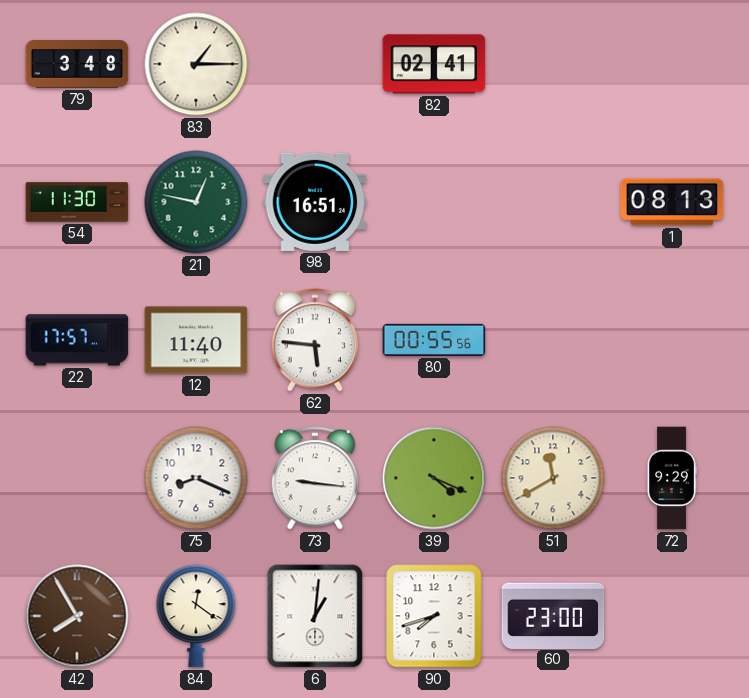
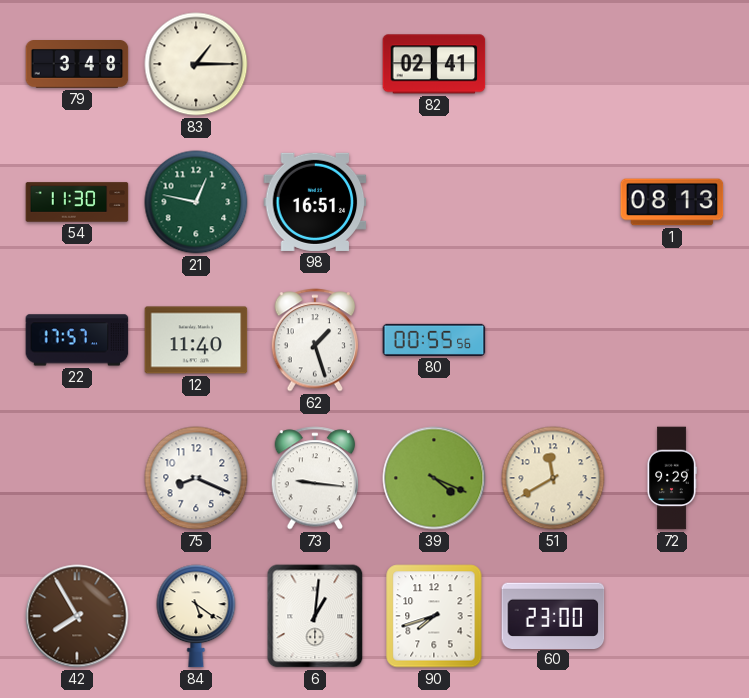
62: 5:46 -> 1:27 (315, 340)
84: 12:21 -> 5:21 (196, 616)
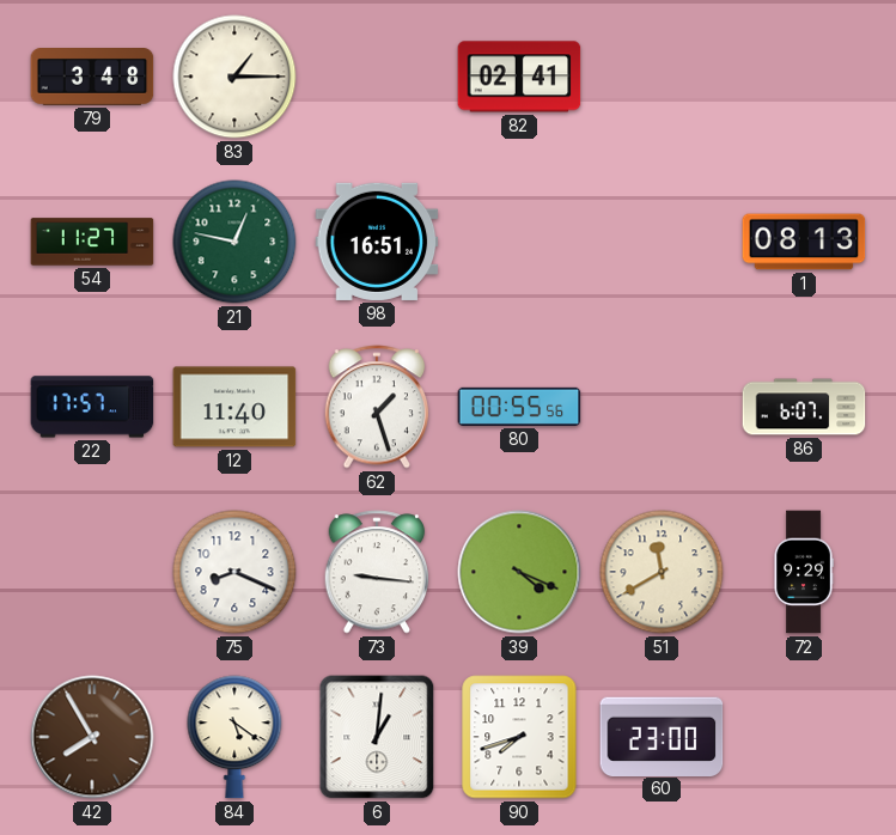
54: 11:30 -> 11:27 (92, 242)
86: none -> 6:07 (804, 407)
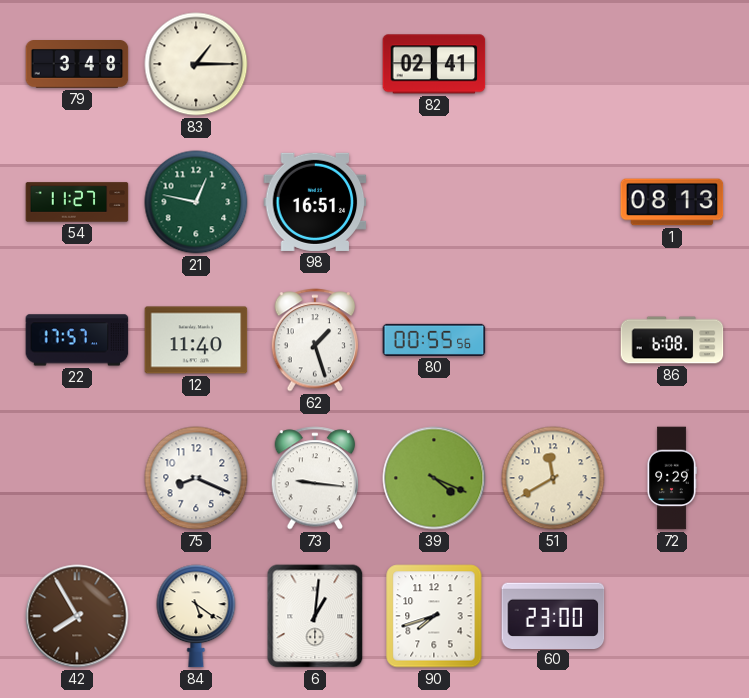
86: 6:07 -> 6:08 (672, 340)
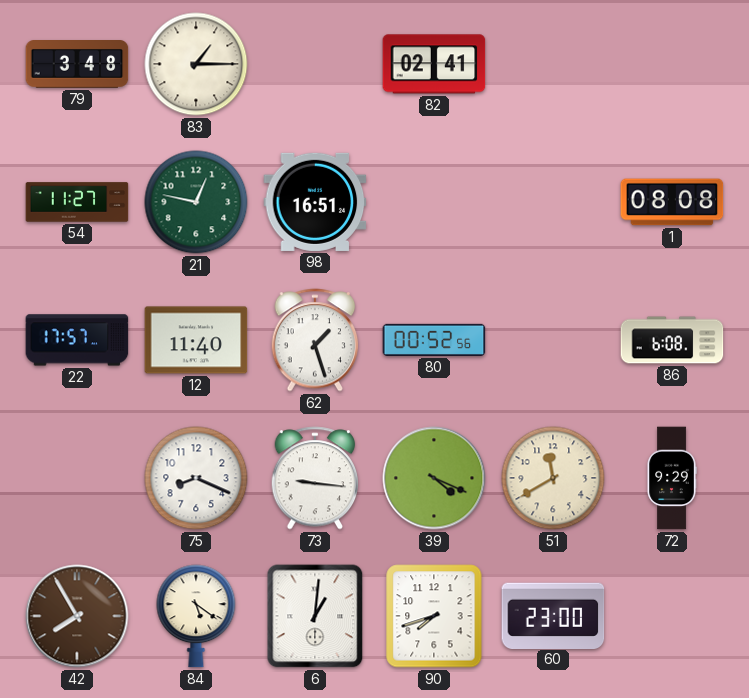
1: 08:13 -> 08:08 (672, 202)
80: 00:55 -> 00:52 (434, 340)
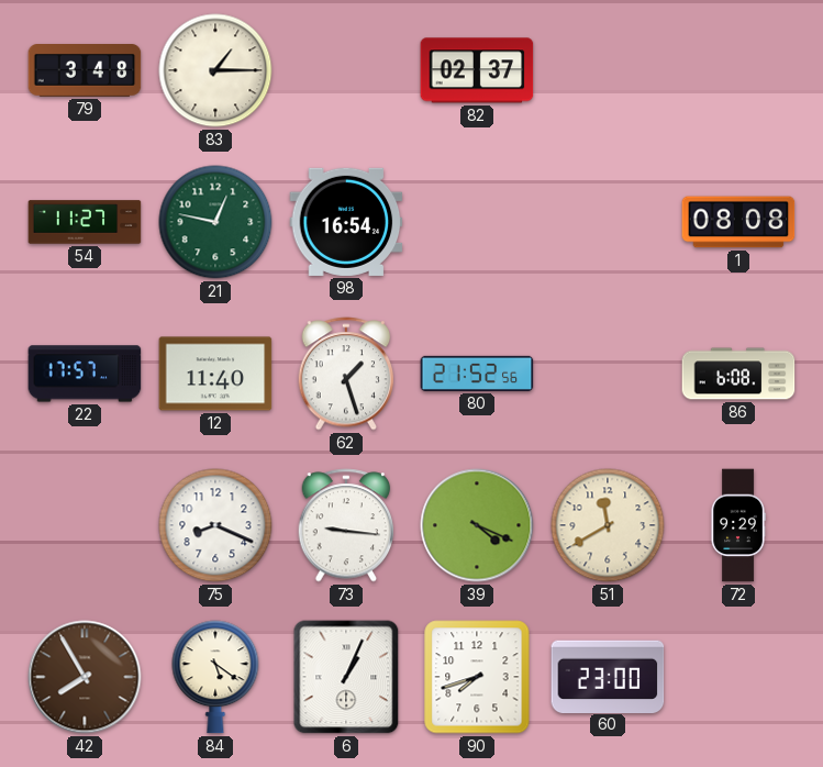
82: 02:41 -> 02:37 (477, 70)
98: 16:51 -> 16:54 (346, 222)
80: 00:52 -> 21:52 (477, 374)
6: 1:01 -> 1:04 (346, 677)
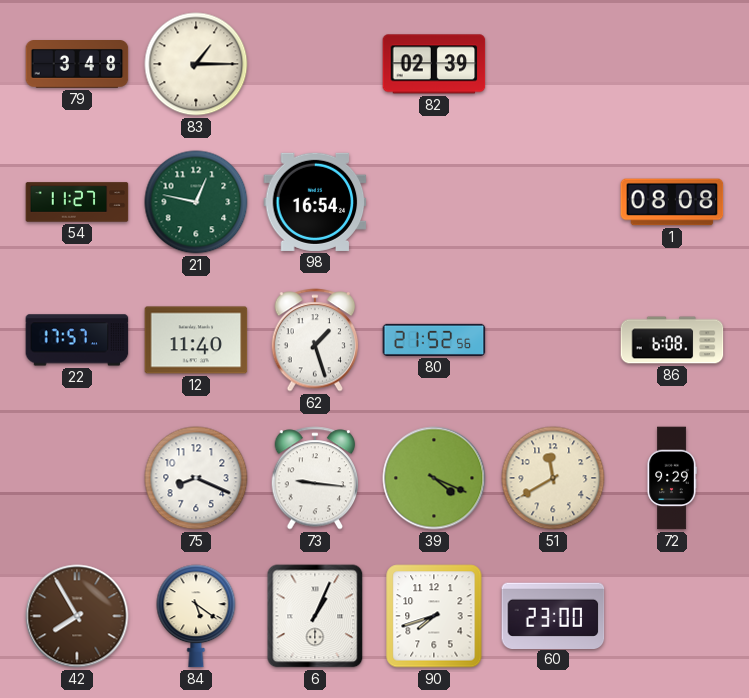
82: 02:37 -> 02:39 (434, 64)
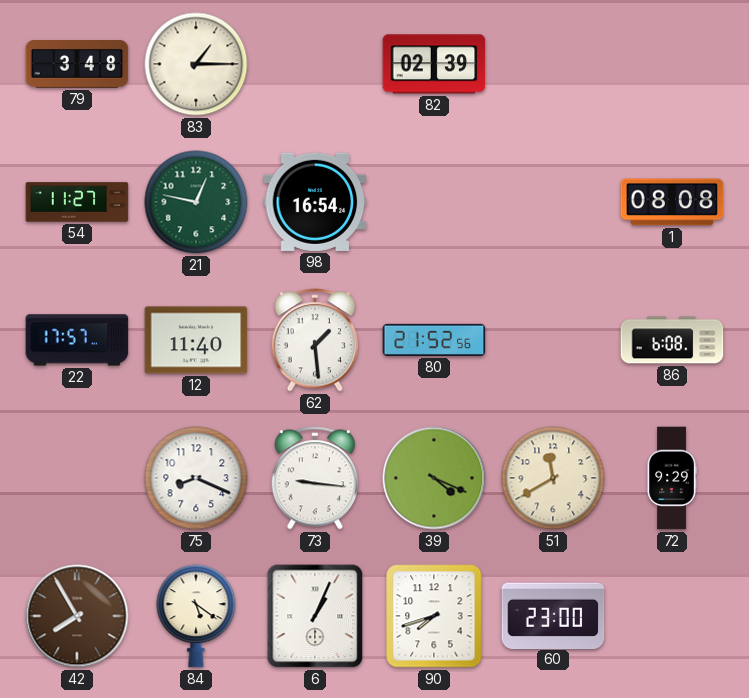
62: 1:27 -> 1:29 (315, 340)
